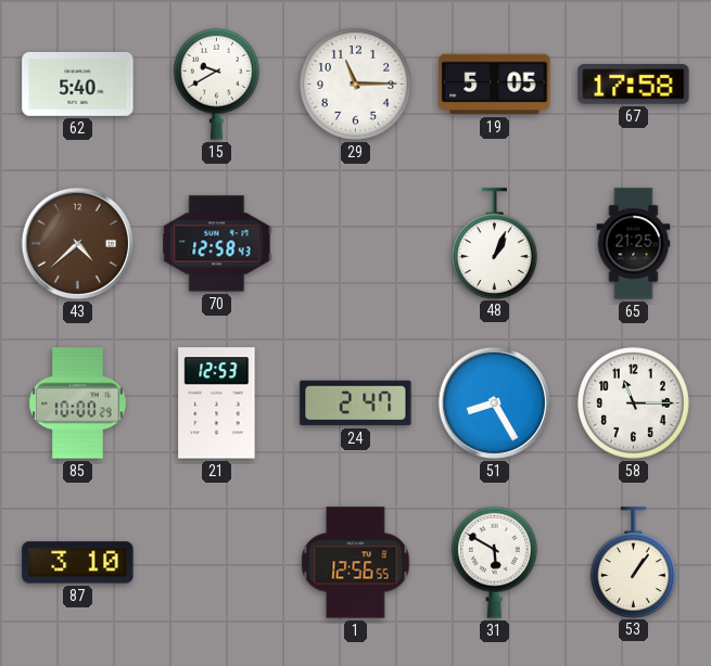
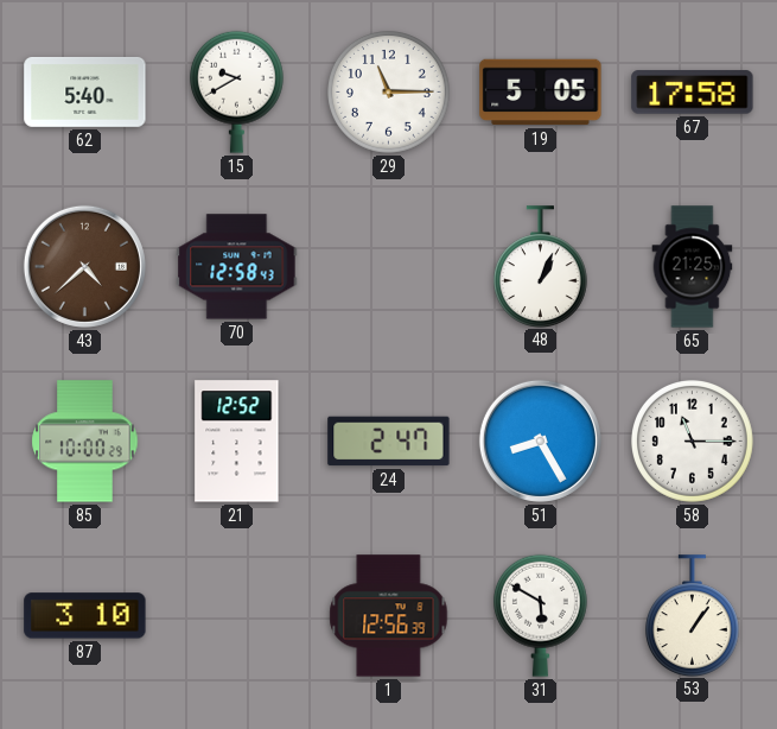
21: 12:53 -> 12:52 (237, 442)
1: 12:56:55 -> 12:56:39 (389, 616)
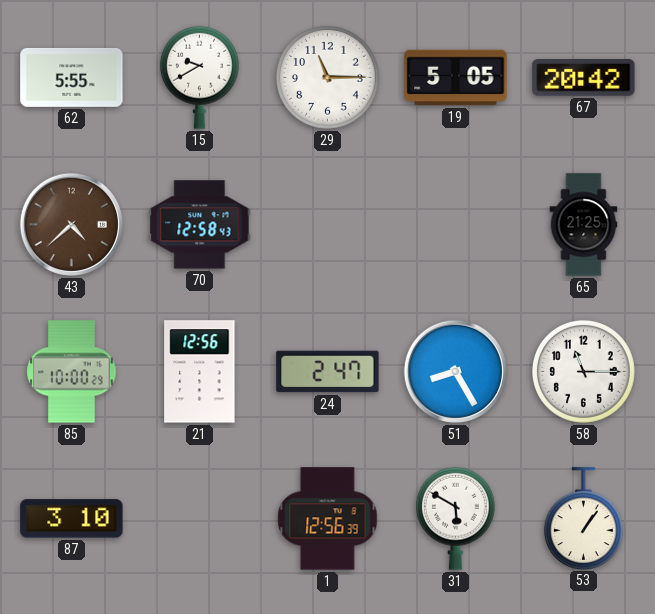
62: 5:40 -> 5:55 (72, 77)
67: 17:58 -> 20:42 (584, 78)
48: 1:04 -> none (540, 266)
21: 12:52 -> 12:56 (200, 372)
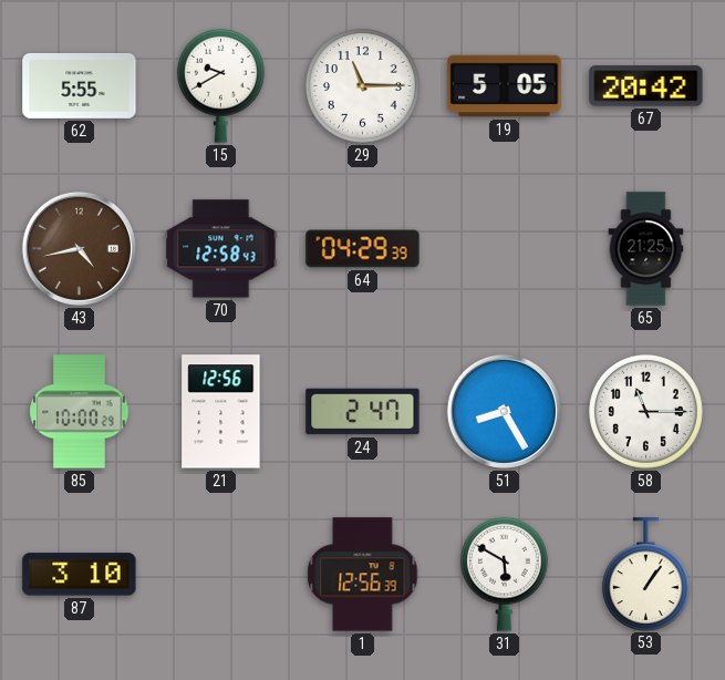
43: 4:38 -> 4:43 (79, 248)
64: none -> 04:29 (363, 249)
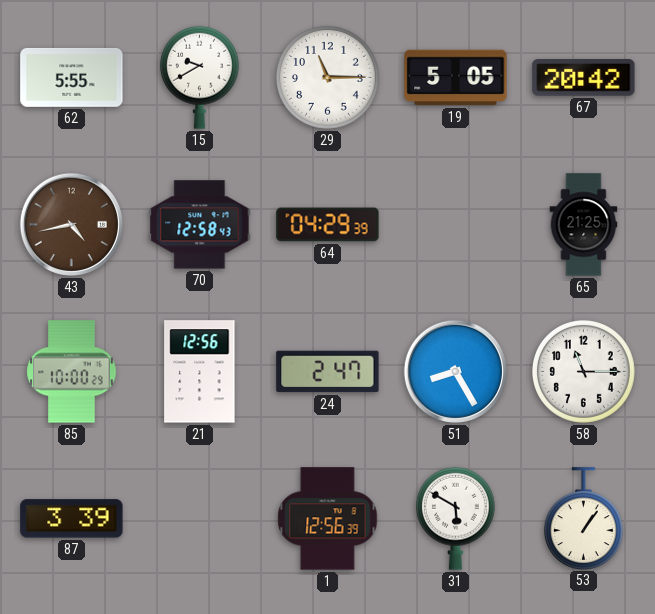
87: 3:10 -> 3:39 (72, 519)
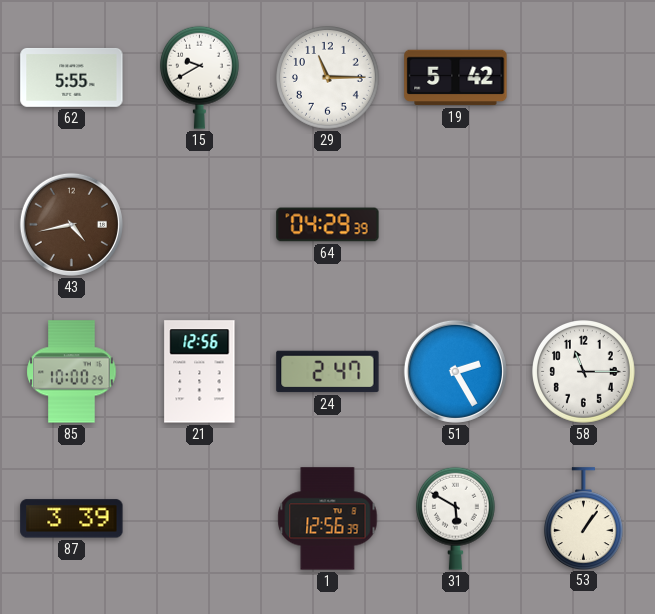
19: 5:05 -> 5:42 (456, 78)
67: 20:42 -> none (584, 78)
70: 12:58 -> none (200, 225)
65: 21:25 -> none (584, 225)
51: 8:25 -> 2:25 (455, 371)
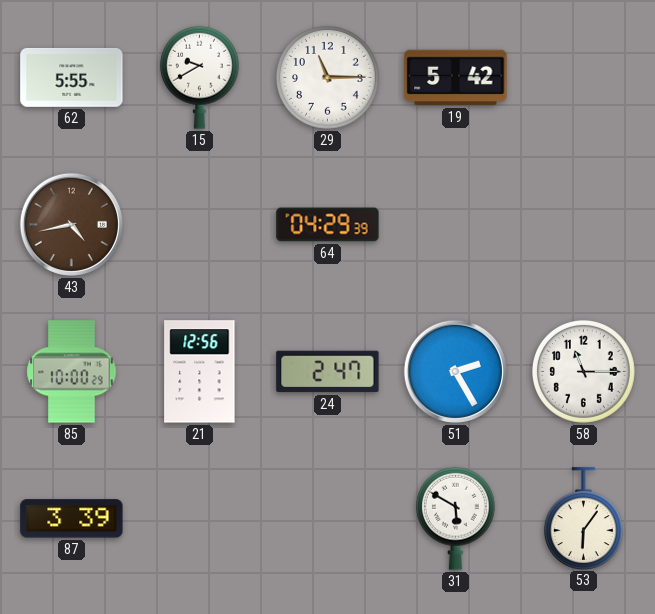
1: 12:56 -> none (328, 519)
53: 1:06 -> 6:06 (583, 518)
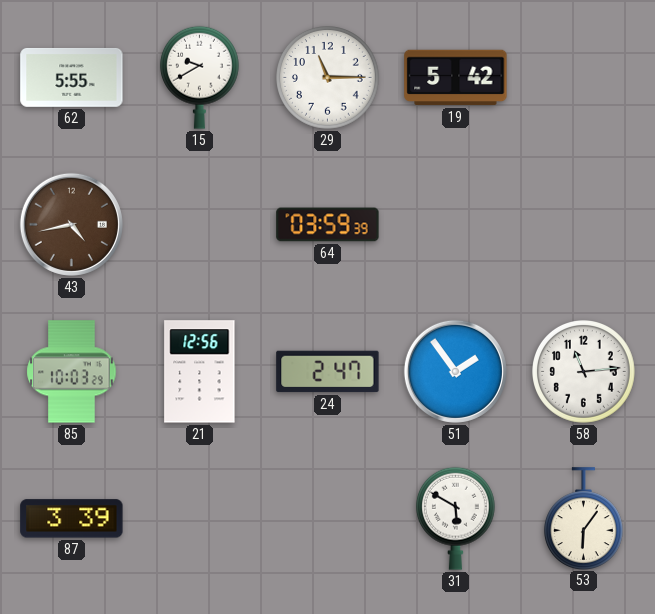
64: 04:29 -> 03:59 (328, 225)
85: 10:00 -> 10:03 (72, 372)
51: 2:25 -> 1:54 (455, 371)
58: 11:15 -> 11:14 (584, 372)
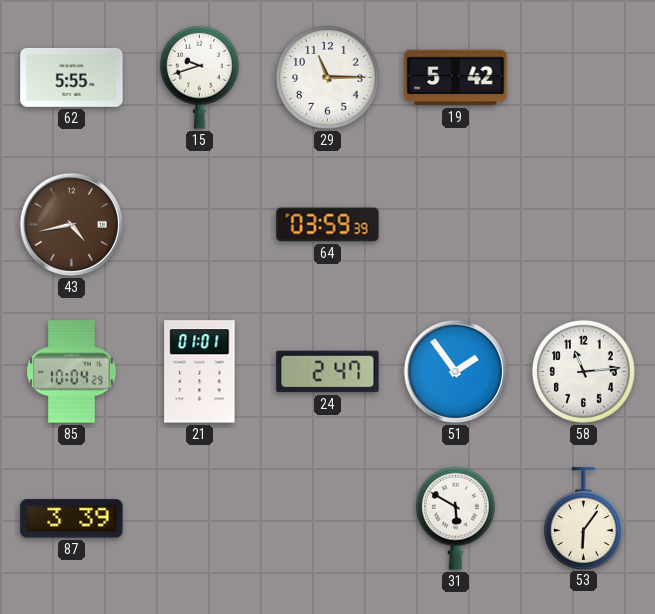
15: 9:40 -> 9:42 (199, 77)
85: 10:03 -> 10:04 (72, 372)
21: 12:56 -> 01:01 (200, 372)
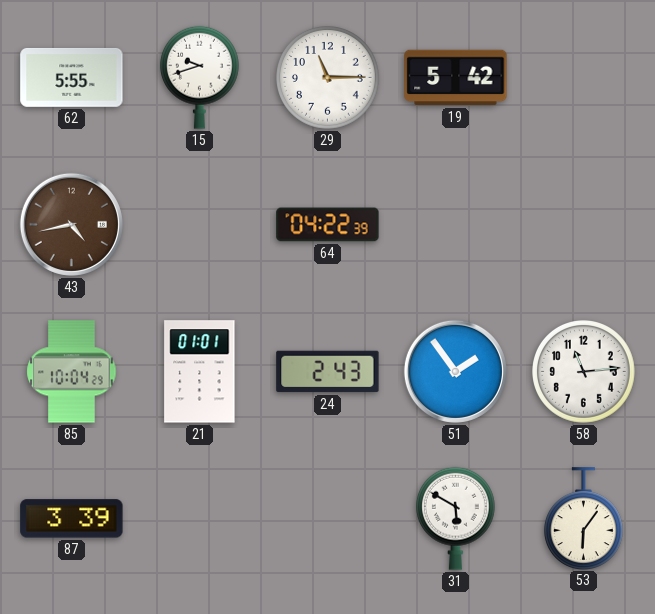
64: 03:59 -> 04:22 (328, 225)
24: 2:47 -> 2:43 (328, 372)
